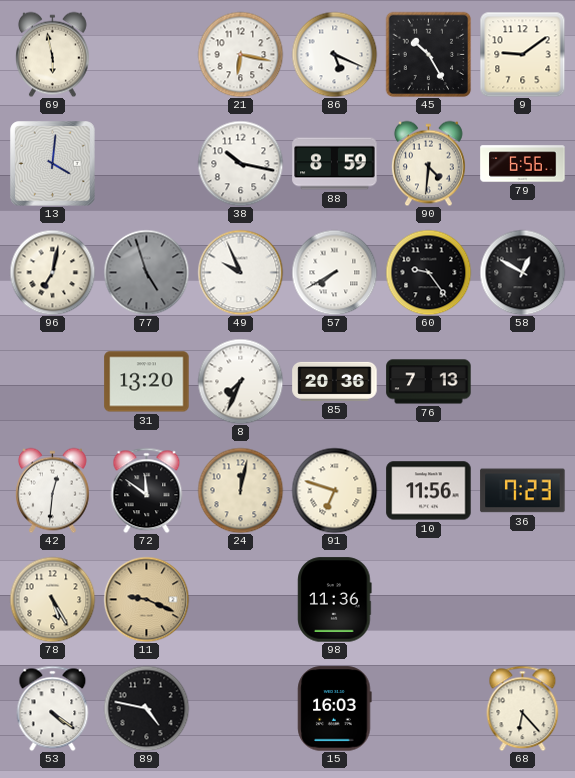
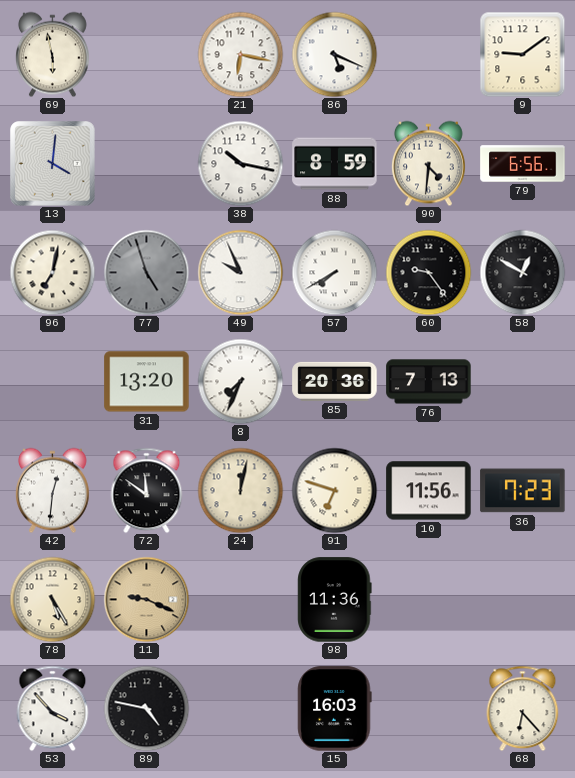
45: 10:25 -> none (428, 54)
53: 4:21 -> 3:53 (53, 708)
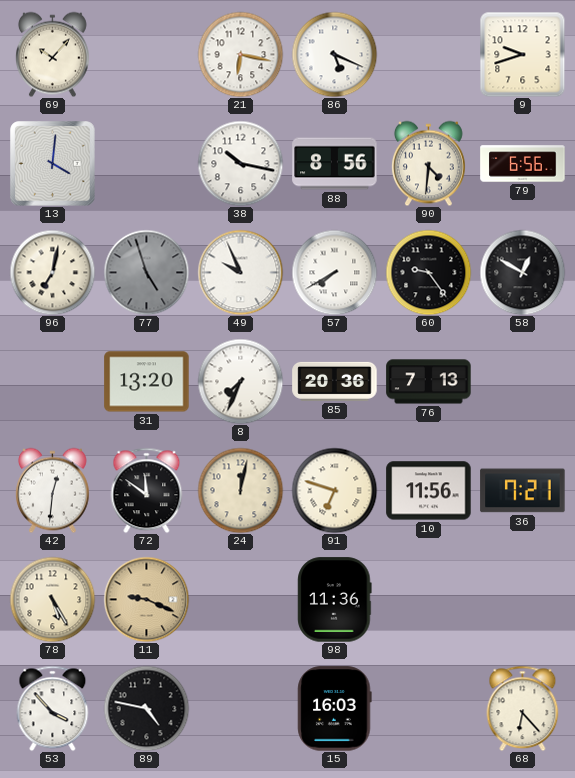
69: 5:58 -> 10:07 (52, 54)
9: 9:09 -> 9:42 (522, 54)
88: 8:59 -> 8:56 (335, 164)
36: 7:23 -> 7:21 (523, 491)
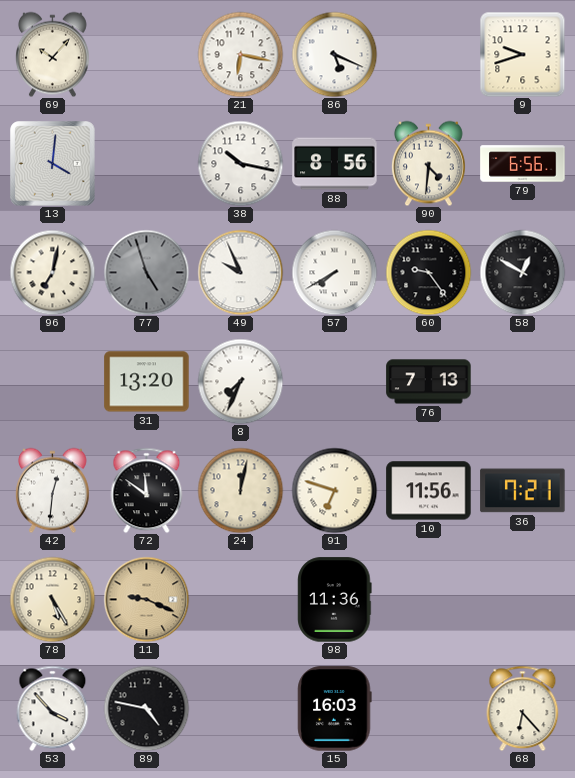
85: 20:36 -> none (335, 381)
